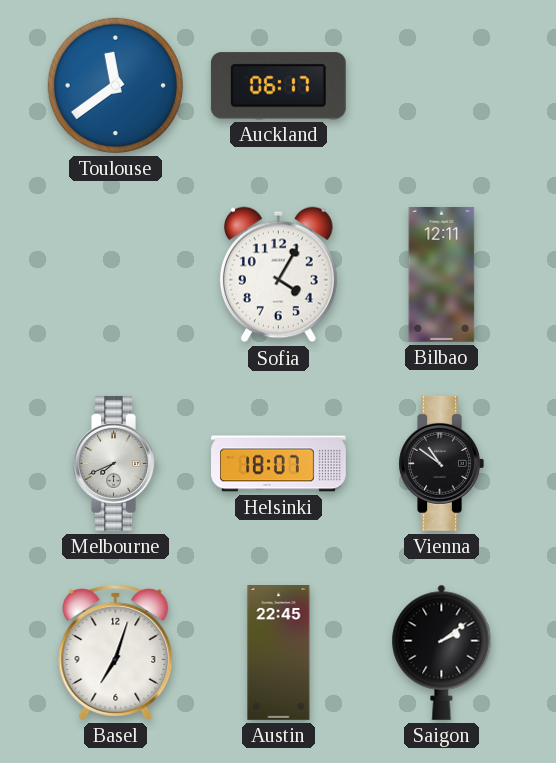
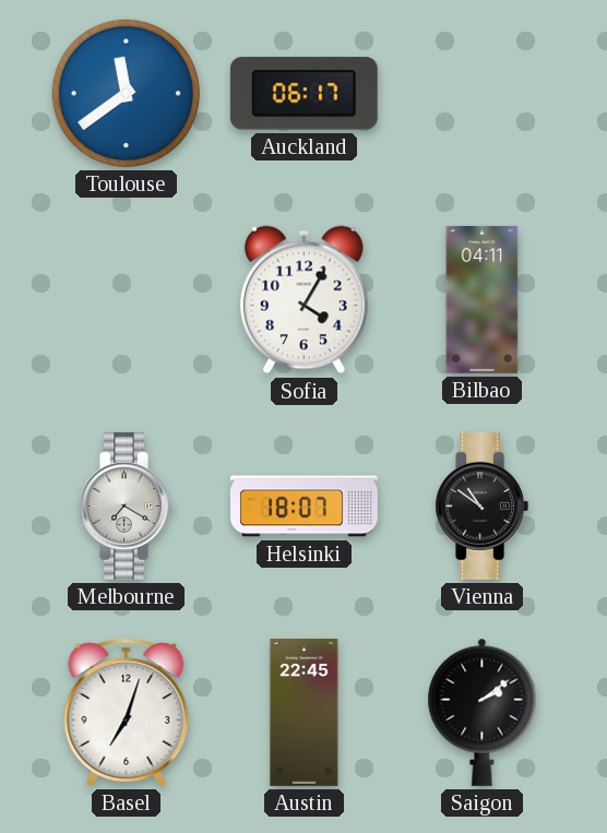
Bilbao: 12:11 -> 04:11 (483, 300)
Melbourne: 7:41 -> 7:20 (126, 505)
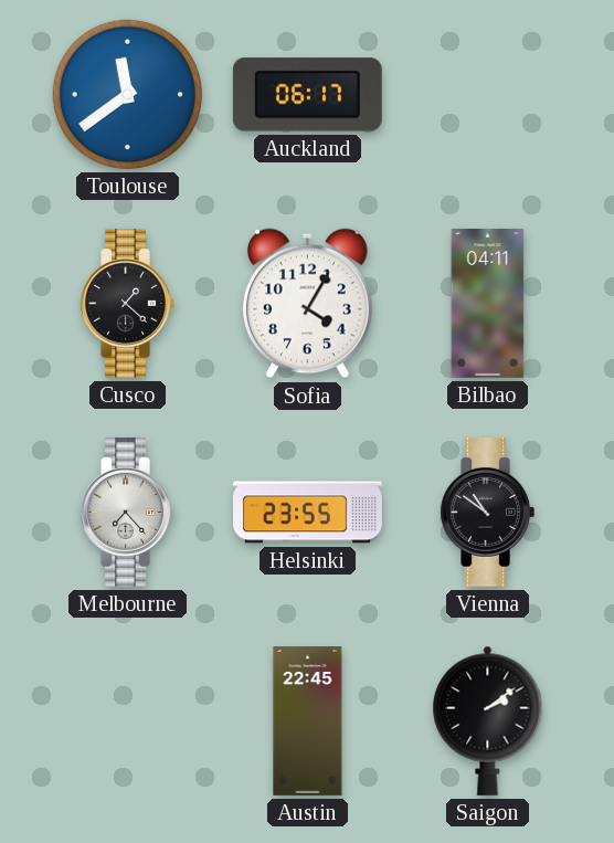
Cusco: none -> 1:22 (127, 303)
Melbourne: 7:20 -> 7:23 (127, 512)
Helsinki: 18:07 -> 23:55 (308, 513)
Basel: 7:03 -> none (127, 712)
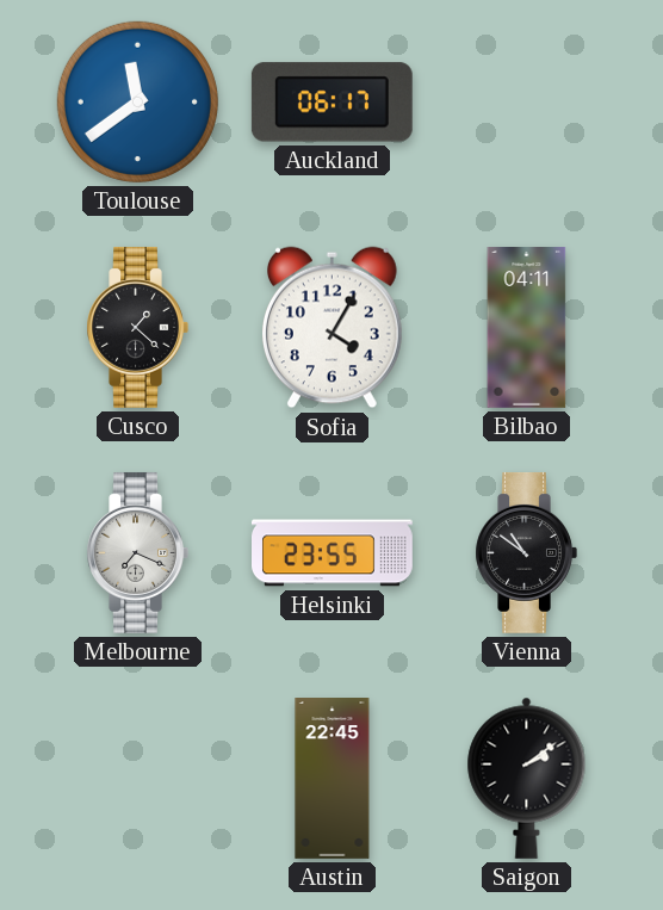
Melbourne: 7:23 -> 7:19 (137, 552)
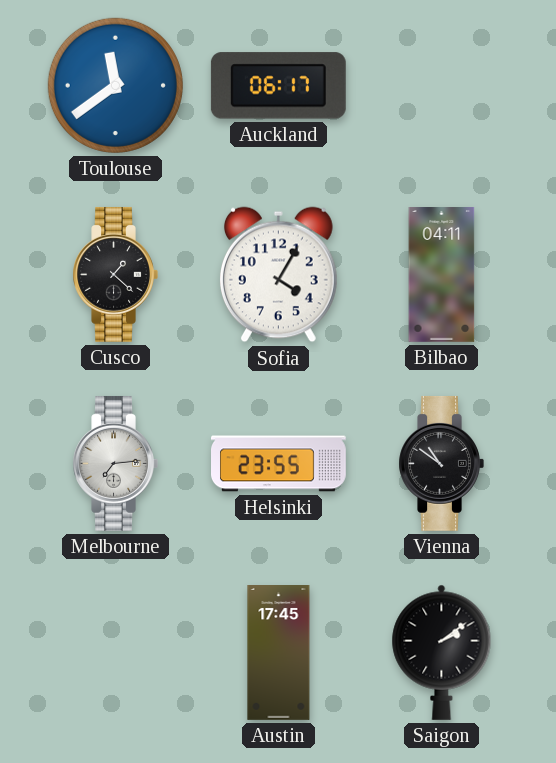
Melbourne: 7:19 -> 7:14 (115, 463)
Austin: 22:45 -> 17:45 (279, 653)
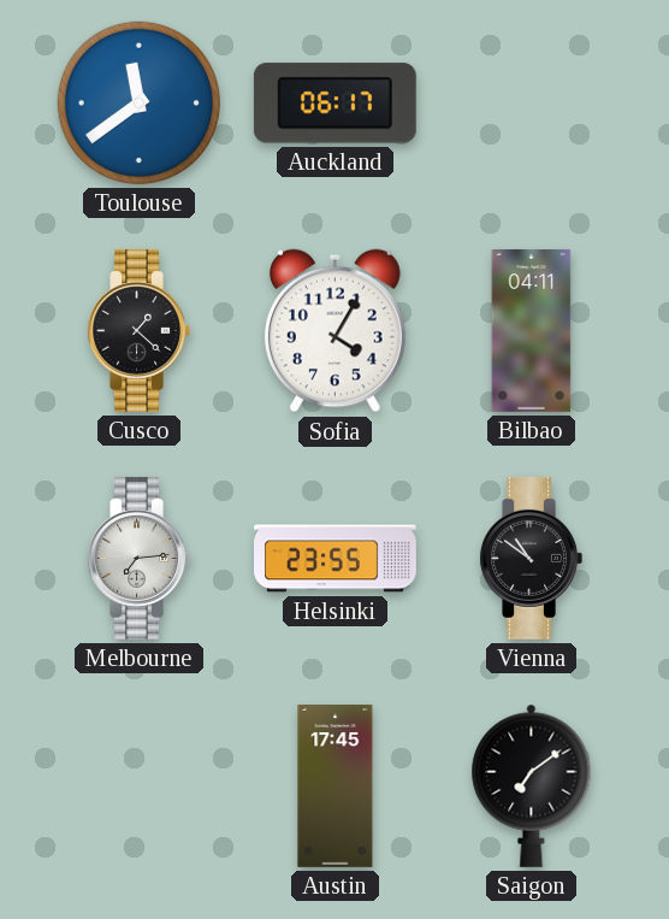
Saigon: 2:09 -> 7:09 (532, 785)
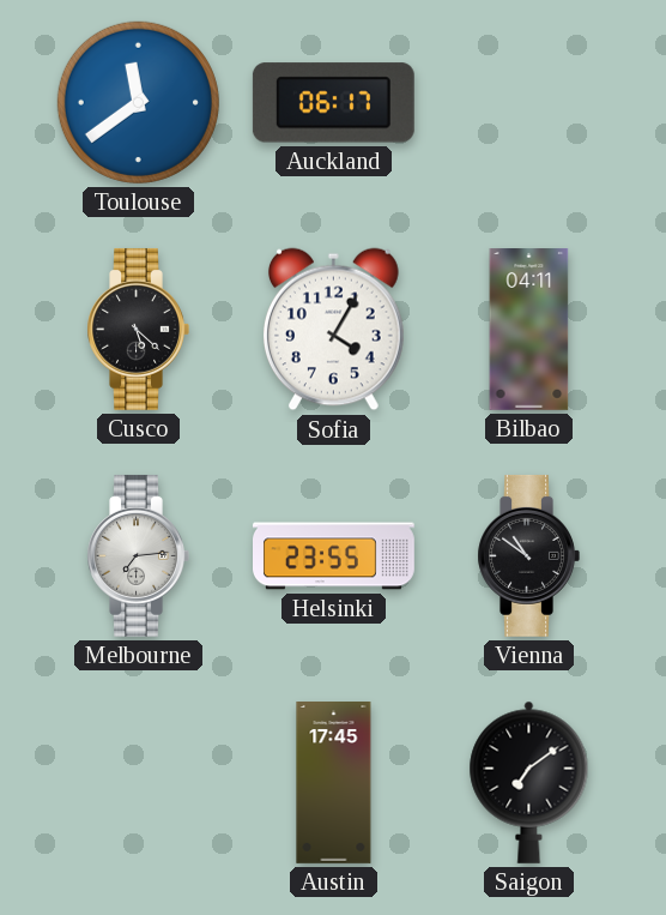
Cusco: 1:22 -> 5:22 (138, 329)
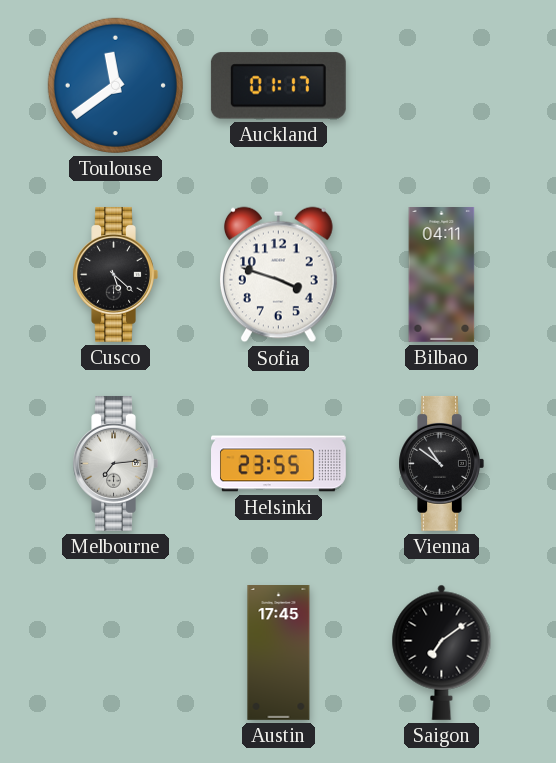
Auckland: 06:17 -> 01:17 (278, 86)
Sofia: 4:05 -> 3:48 (279, 275)
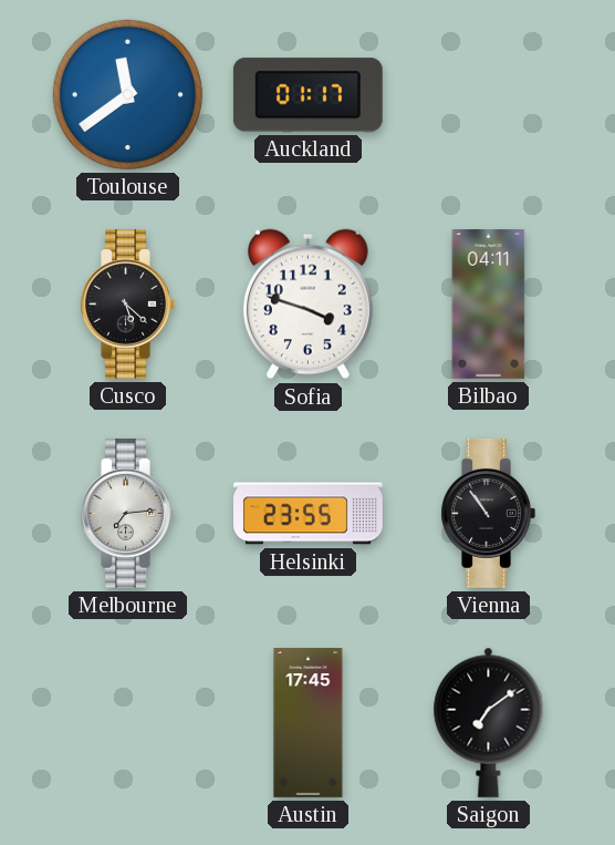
Vienna: 10:51 -> 10:54 (488, 513)
